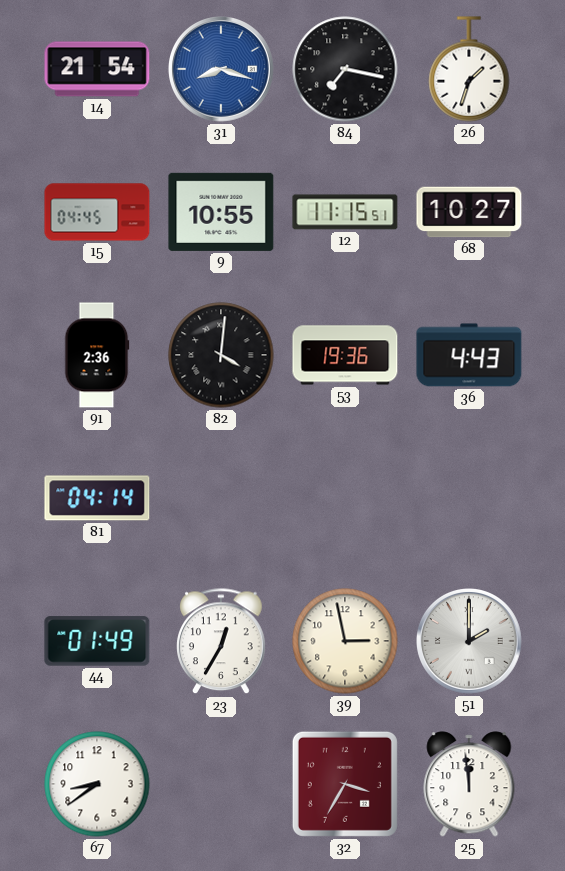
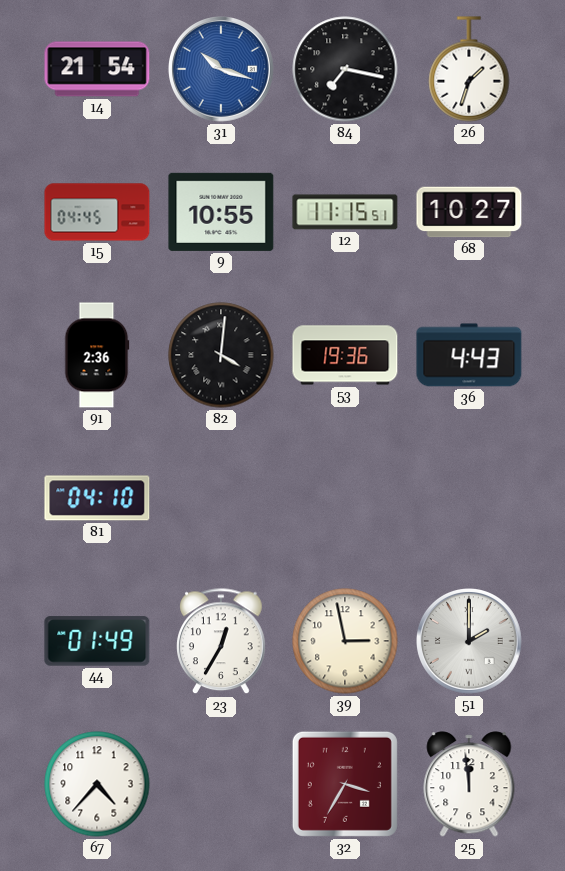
31: 8:18 -> 10:18 (222, 70)
81: 04:14 -> 04:10 (97, 498)
67: 8:39 -> 4:37 (97, 784)
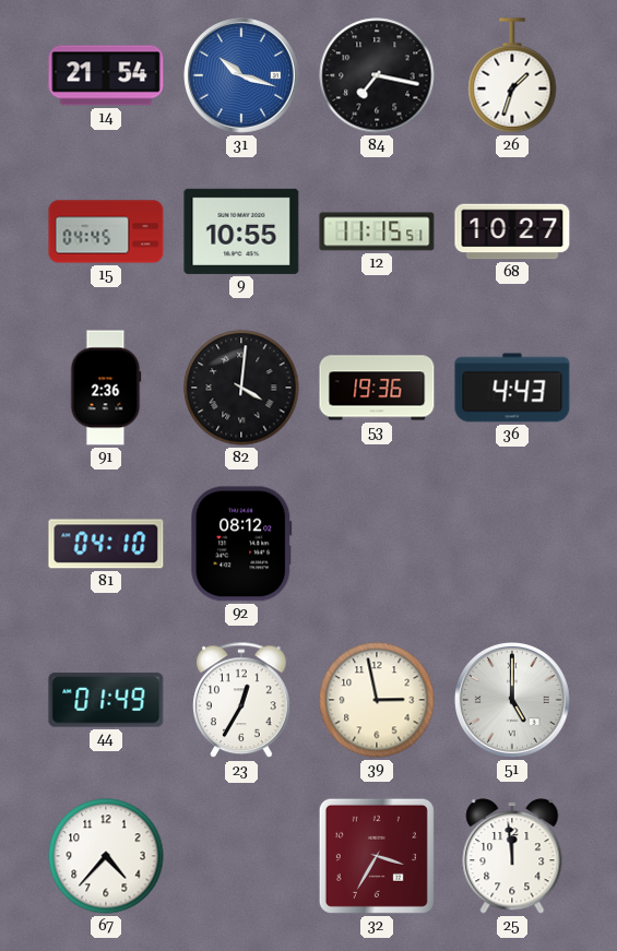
92: none -> 08:12 (241, 544)
51: 2:00 -> 5:00 (513, 701)
